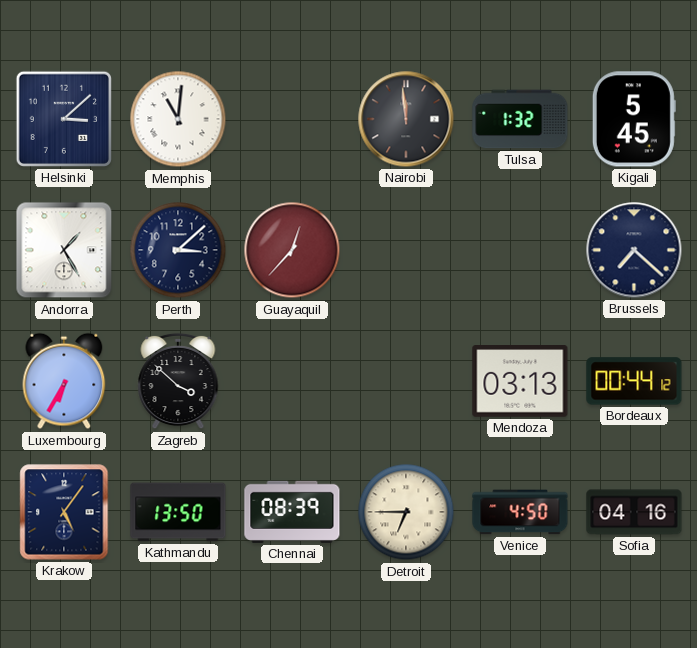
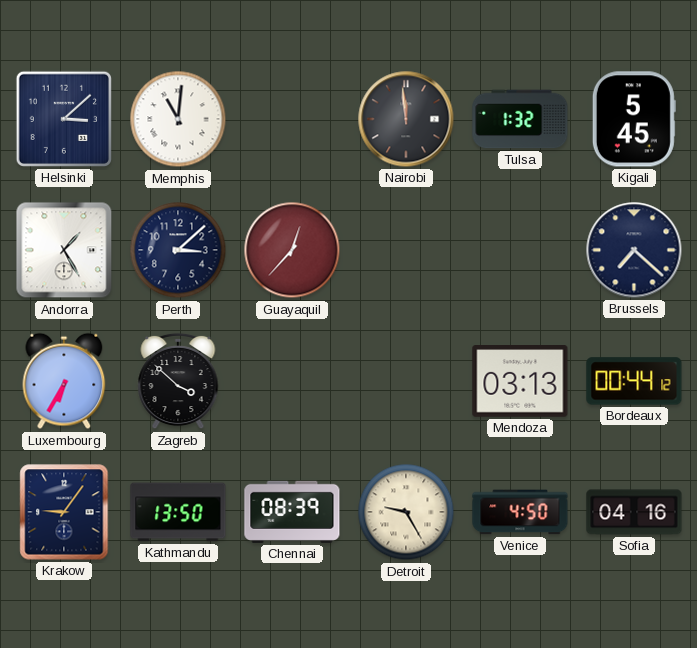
Krakow: 5:06 -> 9:06 (64, 512)
Detroit: 6:45 -> 9:25 (406, 512)
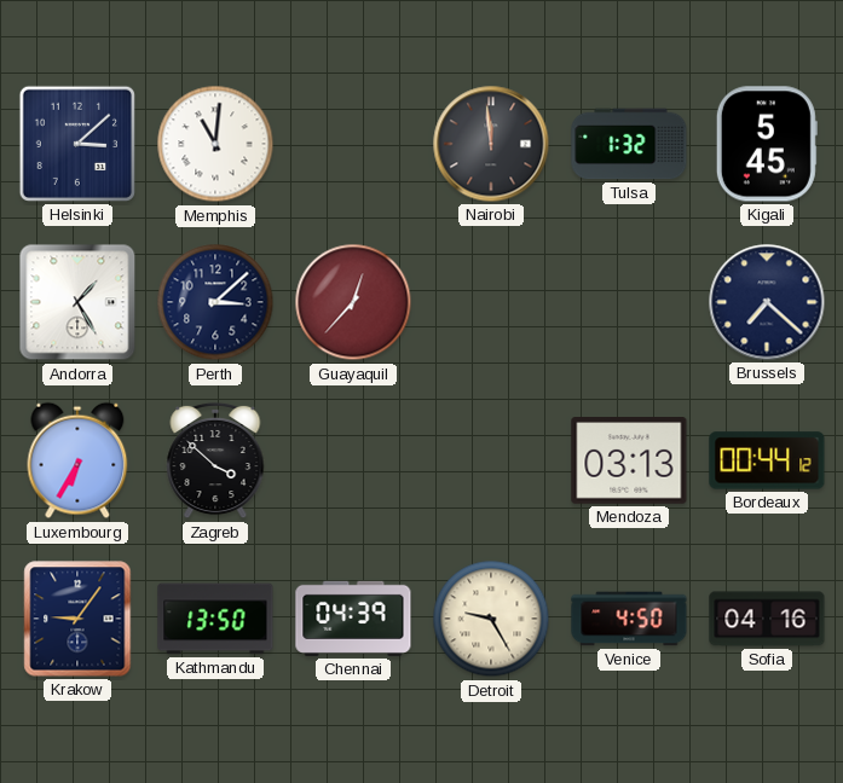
Chennai: 08:39 -> 04:39 (353, 619)
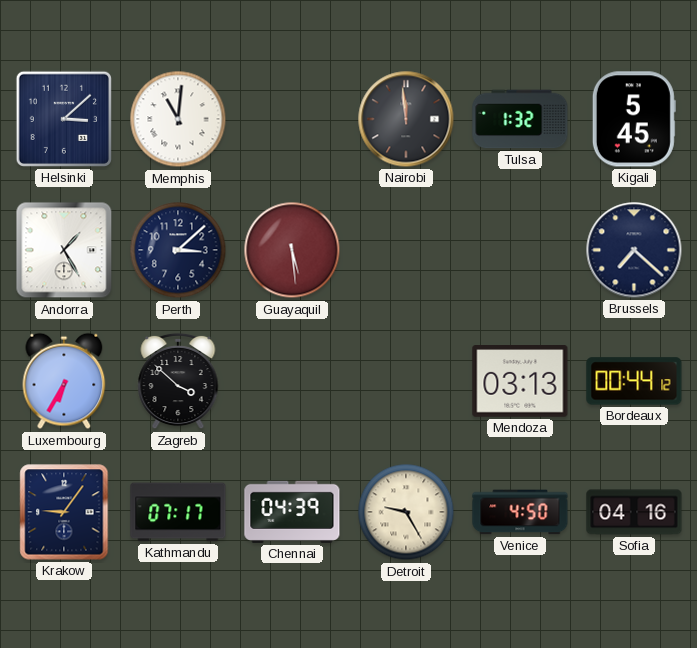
Guayaquil: 12:37 -> 5:29 (292, 250)
Kathmandu: 13:50 -> 07:17 (178, 512)
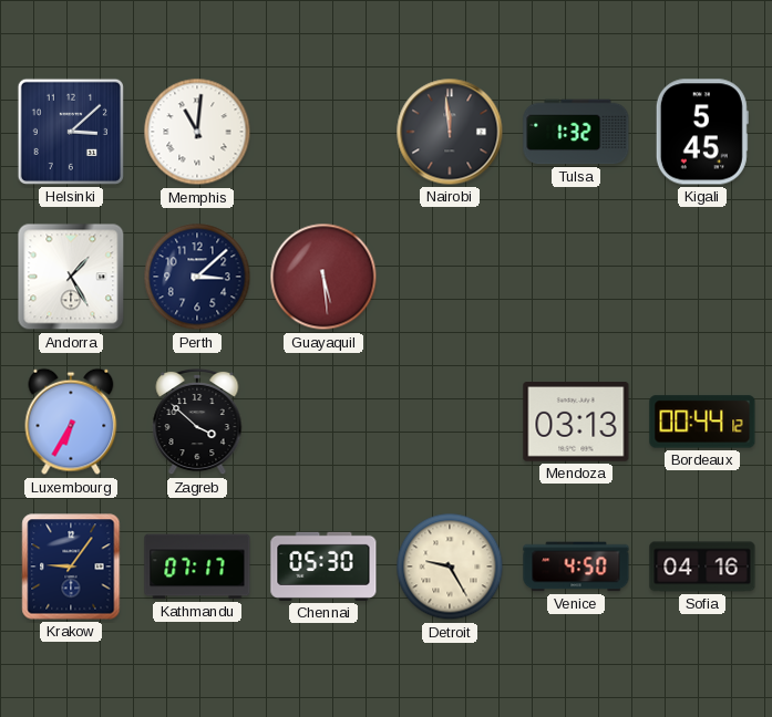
Brussels: 7:22 -> none (634, 250)
Chennai: 04:39 -> 05:30 (323, 567)
